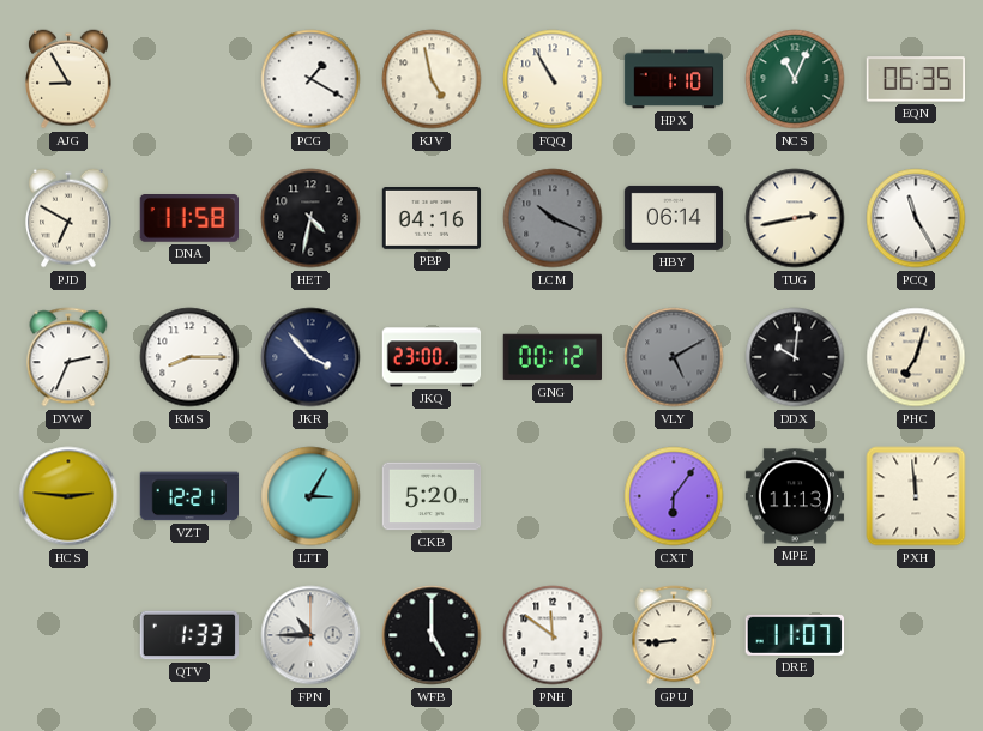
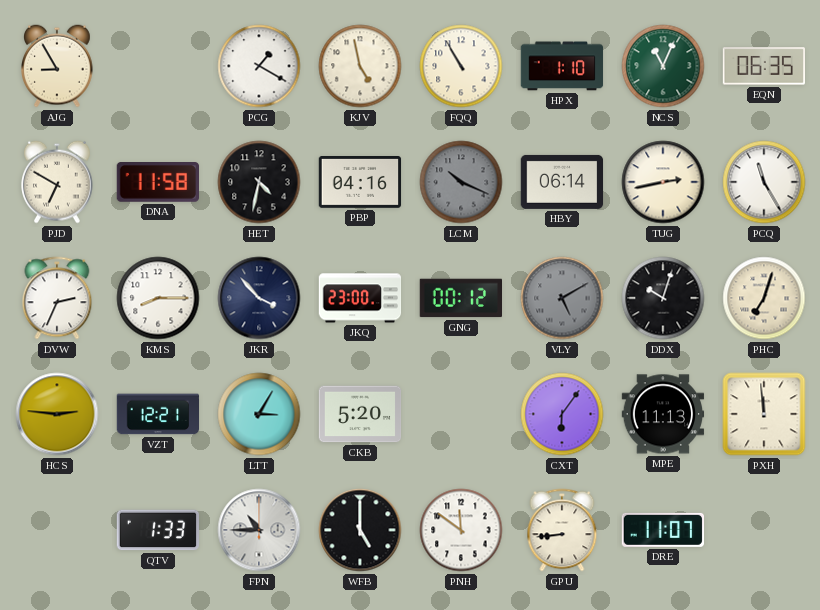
DDX: 10:01 -> 10:03 (663, 298)
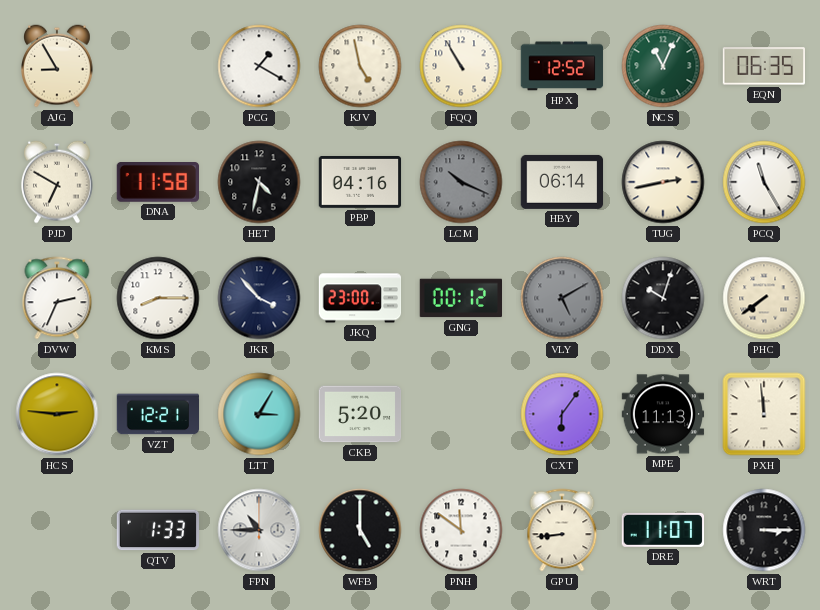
HPX: 1:10 -> 12:52 (562, 66)
PHC: 7:03 -> 7:39 (764, 298)
WRT: none -> 3:15 (764, 530)
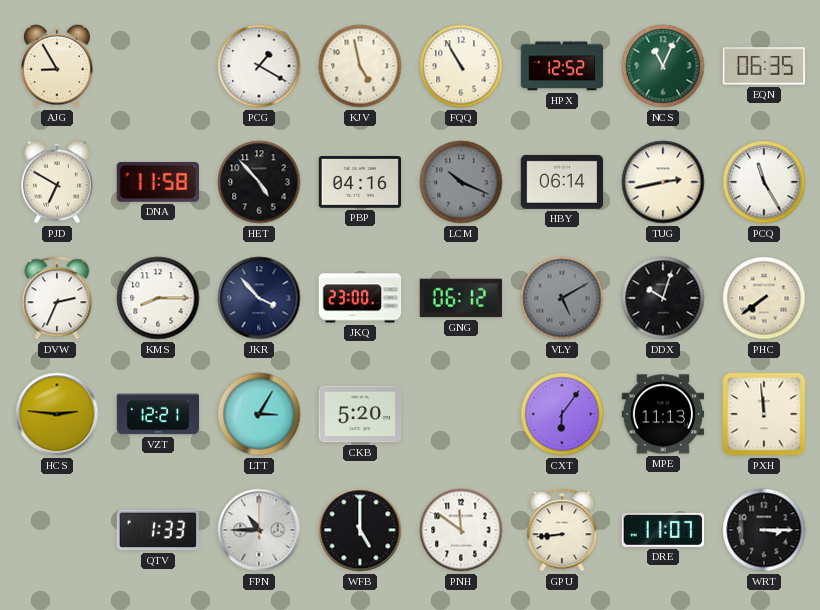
HET: 4:32 -> 4:53 (259, 182)
GNG: 00:12 -> 06:12 (460, 298)
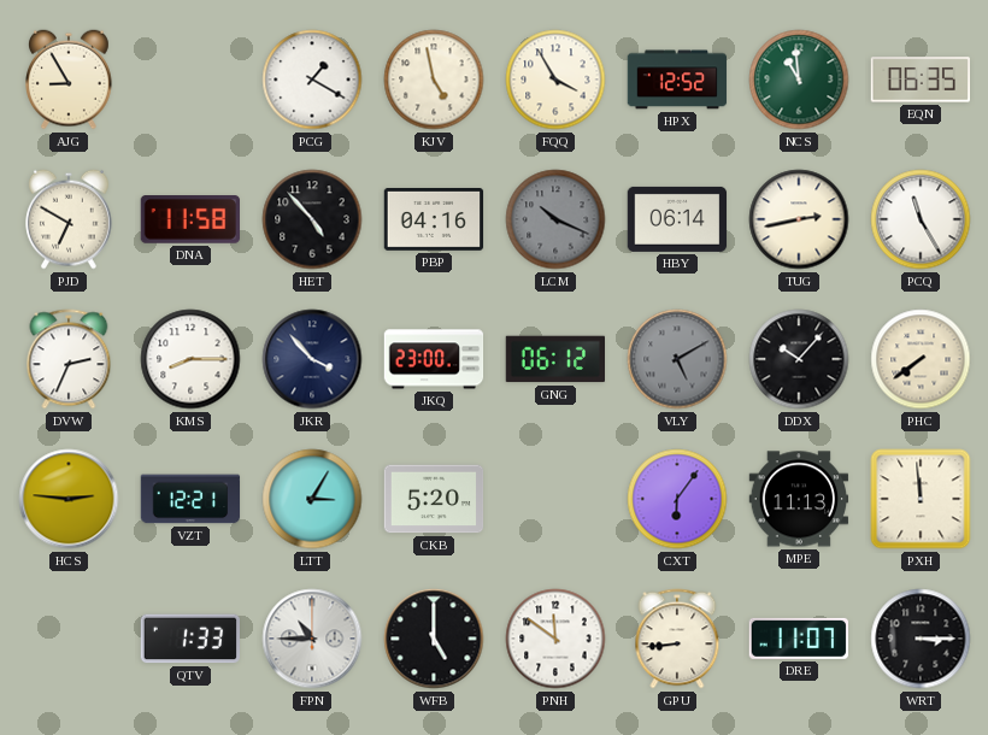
FQQ: 10:55 -> 3:55 (555, 80)
NCS: 11:04 -> 10:59 (799, 80)
DDX: 10:03 -> 10:07 (799, 359)
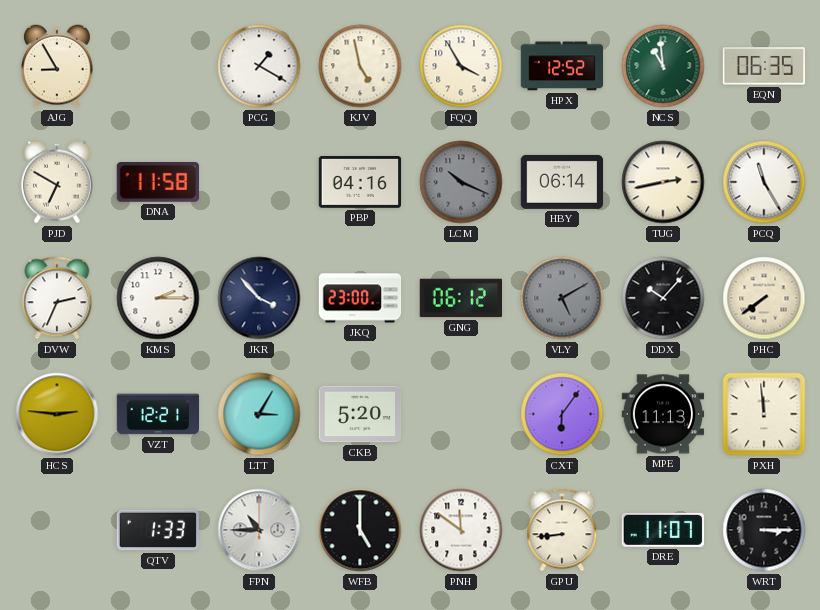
HET: 4:53 -> none (312, 219)
KMS: 8:15 -> 2:15 (158, 298)
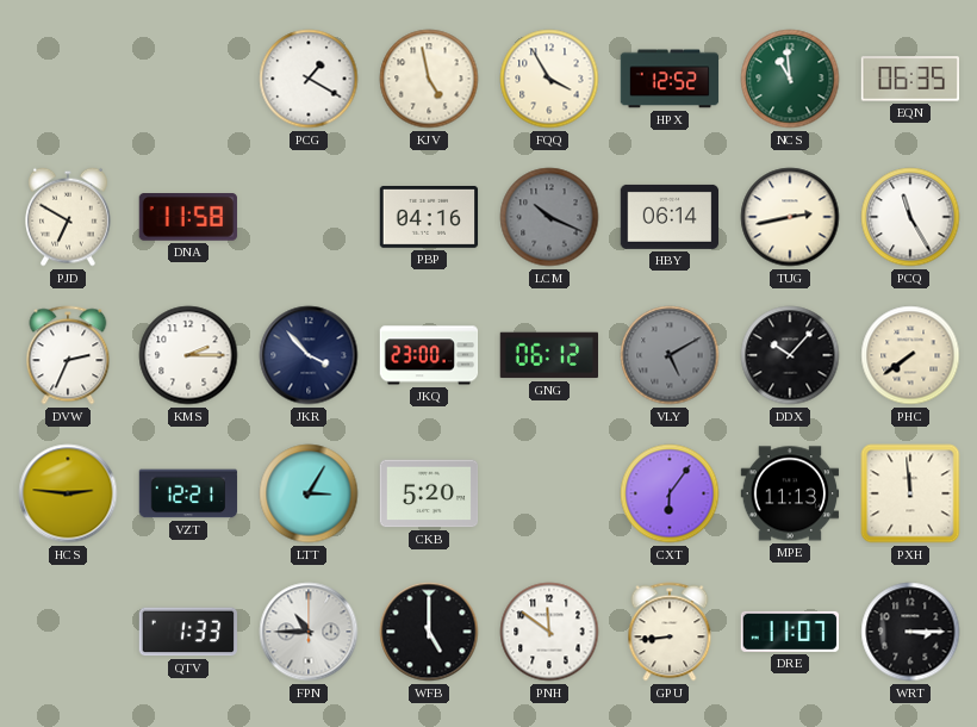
AJG: 8:55 -> none (58, 66)
